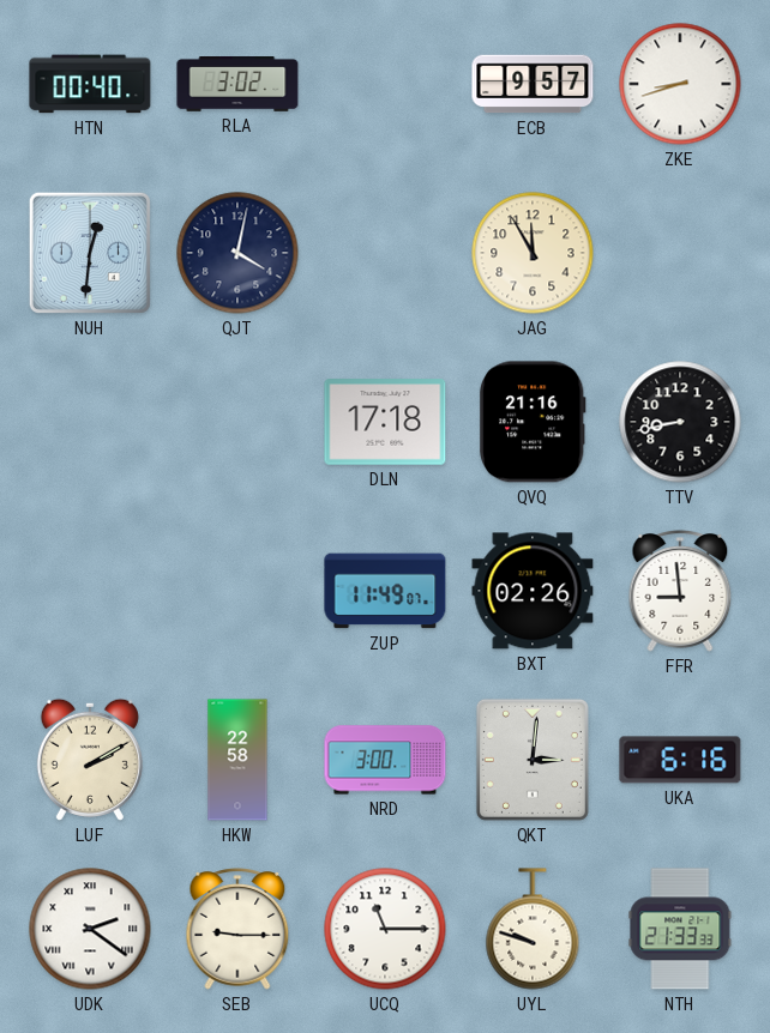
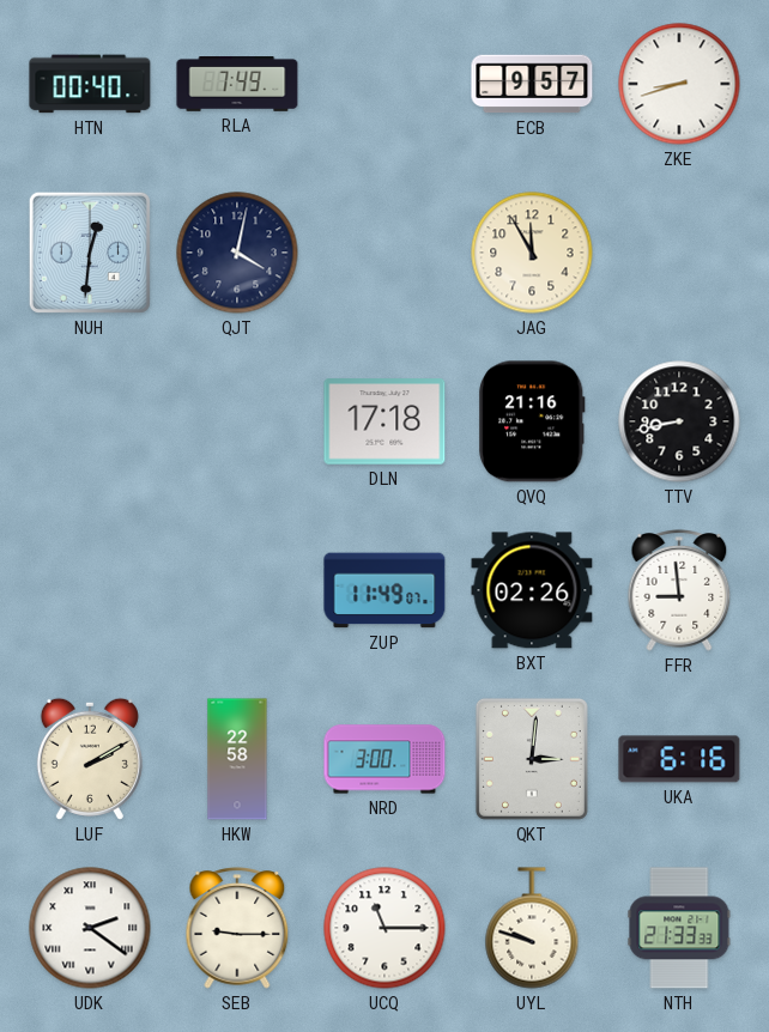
RLA: 3:02 -> 7:49 (237, 85)
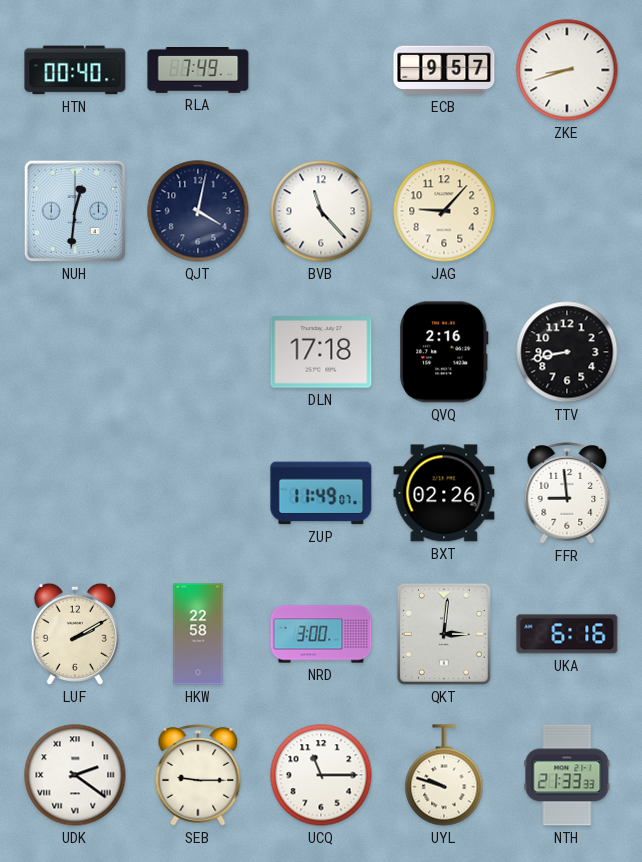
BVB: none -> 11:23 (321, 211)
JAG: 11:55 -> 9:07 (444, 211)
QVQ: 21:16 -> 2:16 (444, 352)
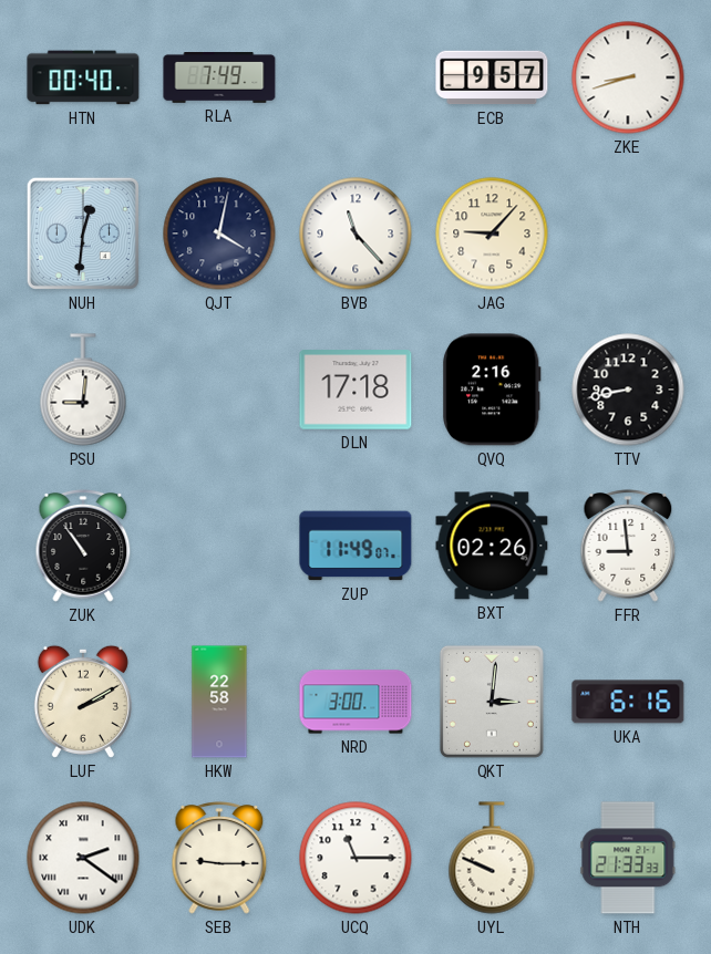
PSU: none -> 9:01 (83, 390)
ZUK: none -> 10:54 (83, 546)
UYL: 9:48 -> 9:49 (492, 858)
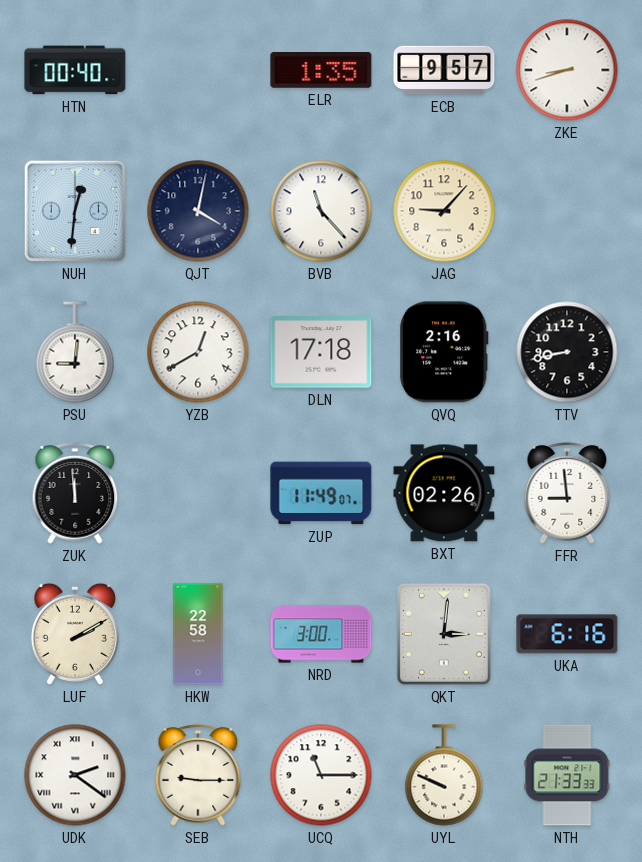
RLA: 7:49 -> none (219, 79)
ELR: none -> 1:35 (321, 71)
YZB: none -> 12:40 (198, 352)
ZUK: 10:54 -> 11:59 (75, 493)
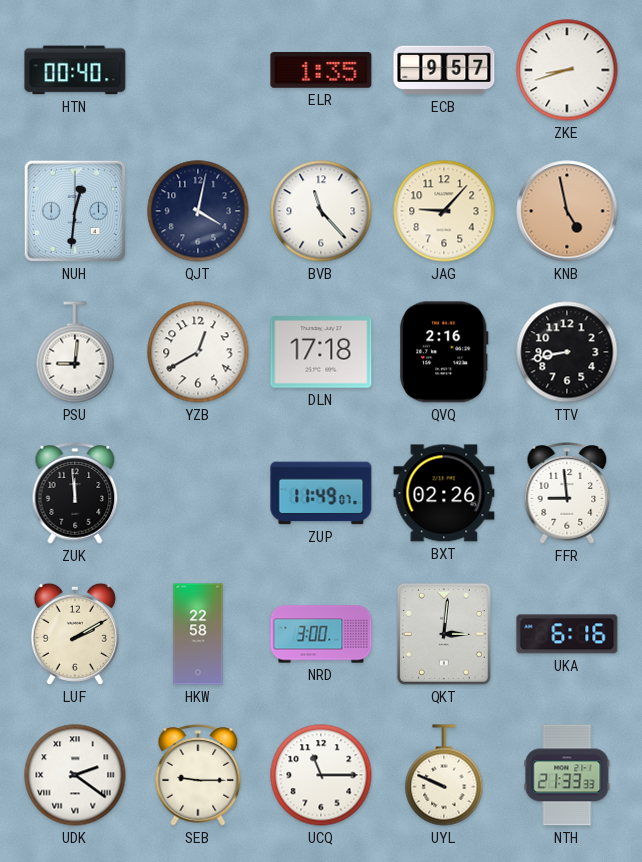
KNB: none -> 4:58 (567, 211)
